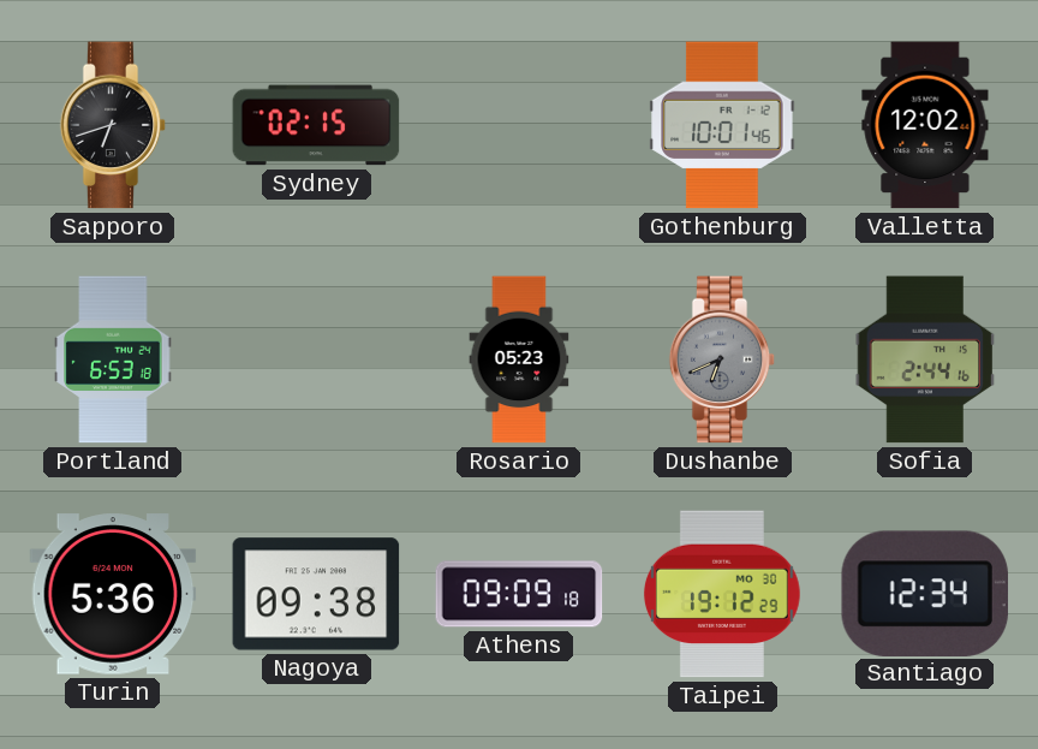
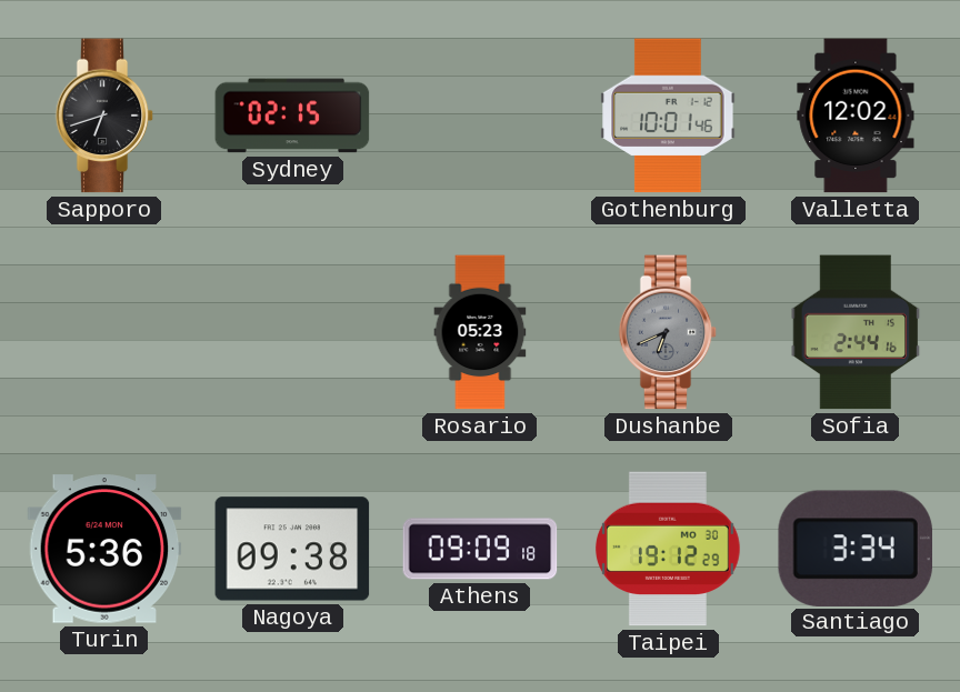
Portland: 6:53 -> none (113, 359)
Santiago: 12:34 -> 3:34 (854, 548)
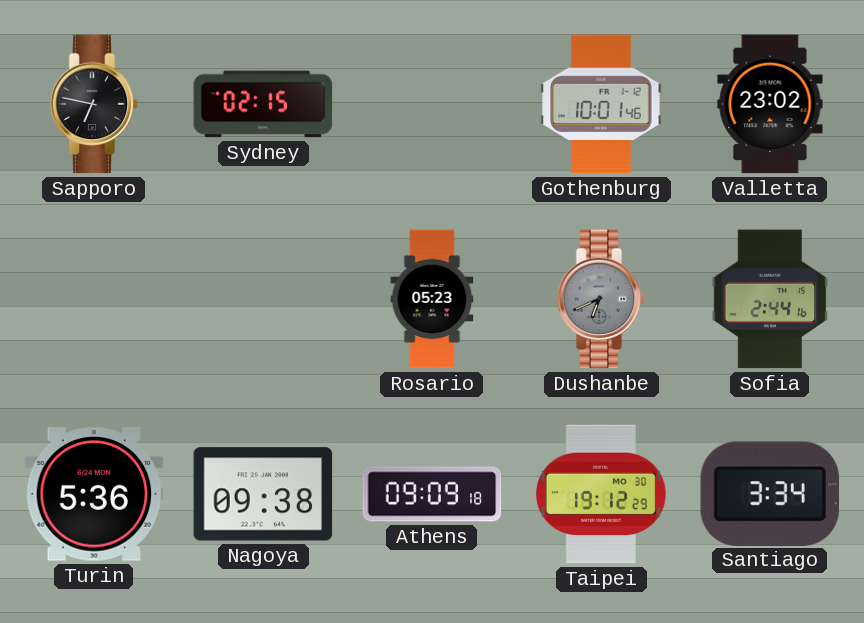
Sapporo: 6:42 -> 6:47 (94, 104)
Valletta: 12:02 -> 23:02 (770, 104)
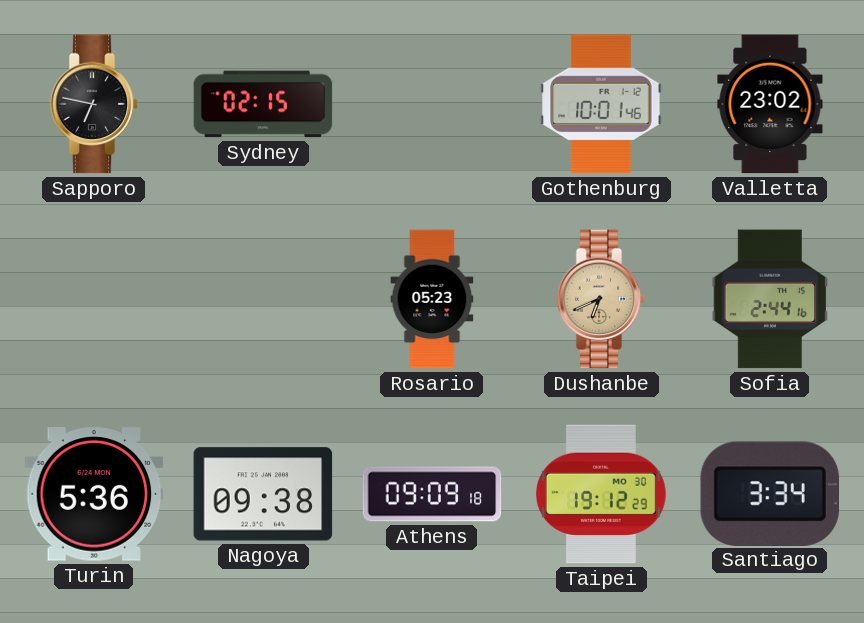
Dushanbe dial: grey -> champagne (601, 299)
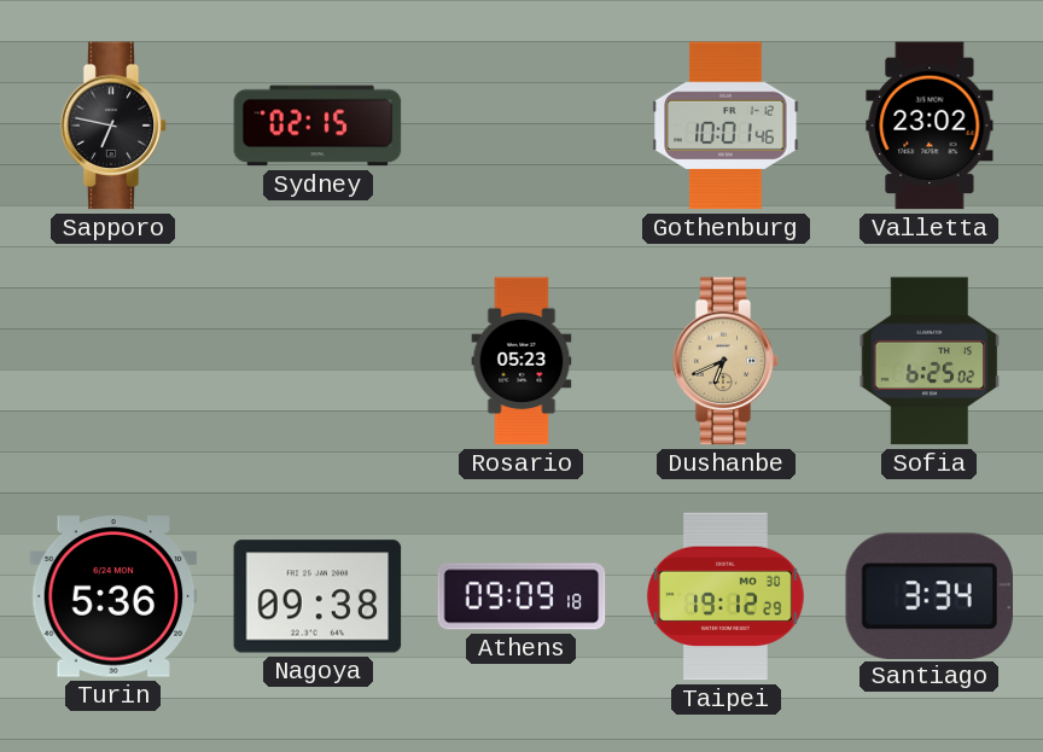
Sofia: 2:44 -> 6:25 (930, 361)
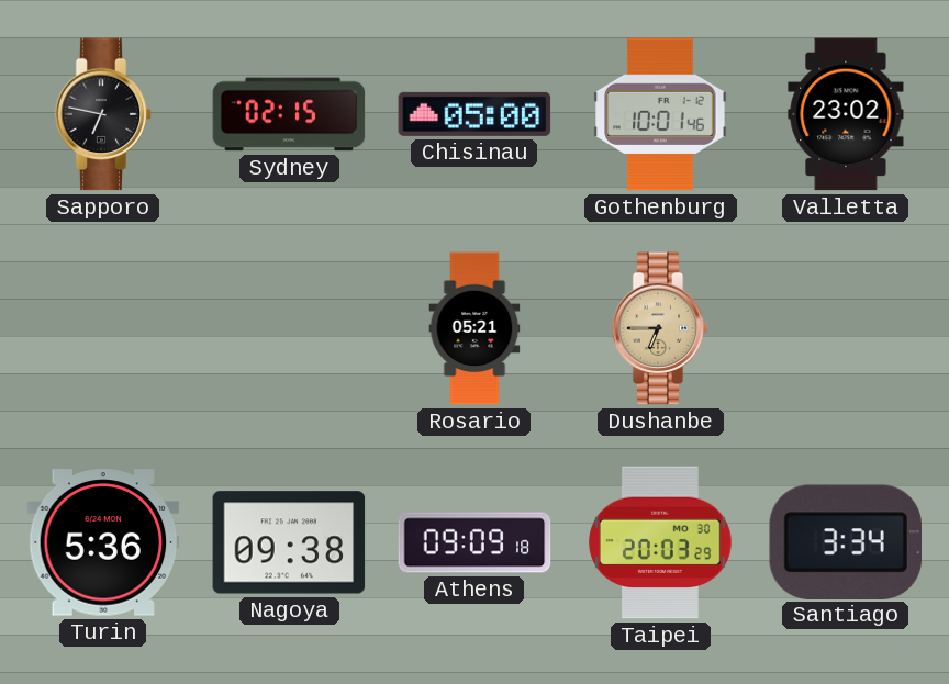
Chisinau: none -> 05:00 (474, 114)
Rosario: 05:23 -> 05:21 (474, 328)
Dushanbe: 6:41 -> 6:45 (660, 328)
Sofia: 6:25 -> none (930, 361)
Taipei: 19:12 -> 20:03 (660, 542)
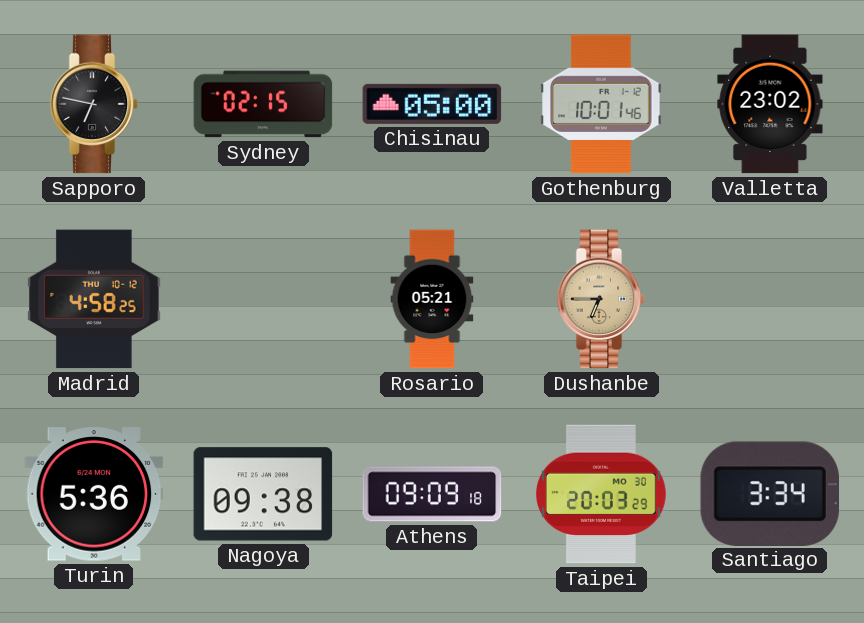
Madrid: none -> 4:58 (95, 299)
